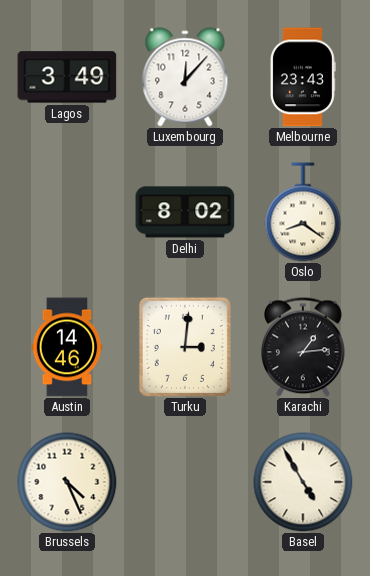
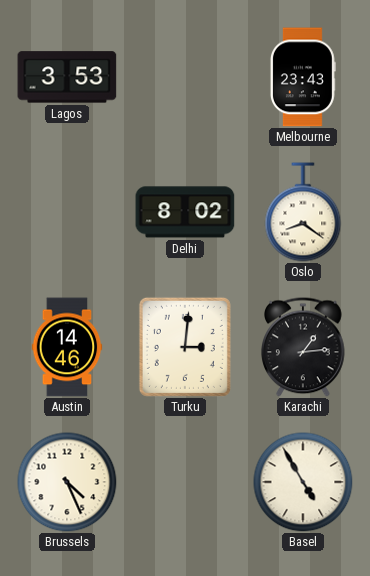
Lagos: 3:49 -> 3:53 (67, 77)
Luxembourg: 12:07 -> none (185, 77)
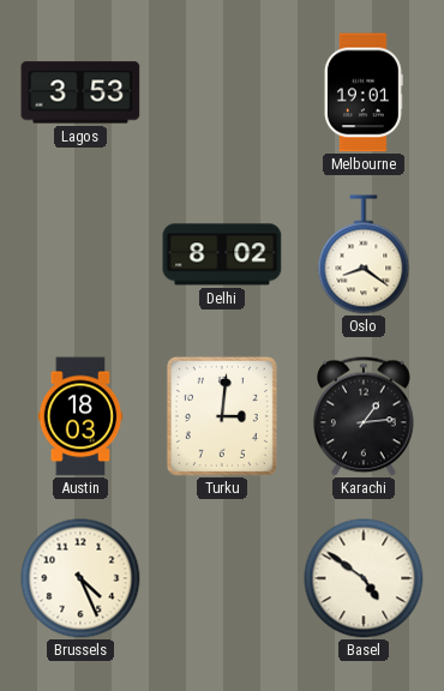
Melbourne: 23:43 -> 19:01 (364, 92)
Austin: 14:46 -> 18:03 (80, 416)
Basel: 4:55 -> 4:51 (364, 578)
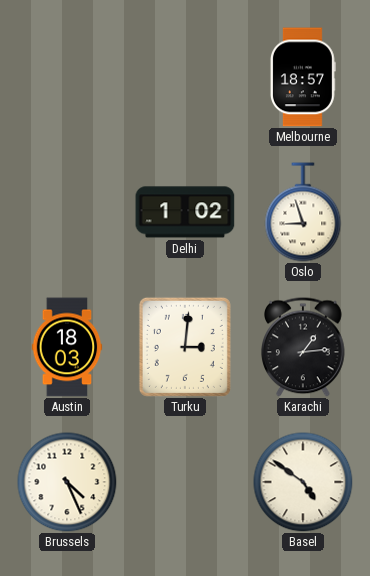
Lagos: 3:53 -> none (80, 92)
Melbourne: 19:01 -> 18:57 (303, 77)
Delhi: 8:02 -> 1:02 (185, 212)
Oslo: 8:21 -> 8:57 (303, 212)
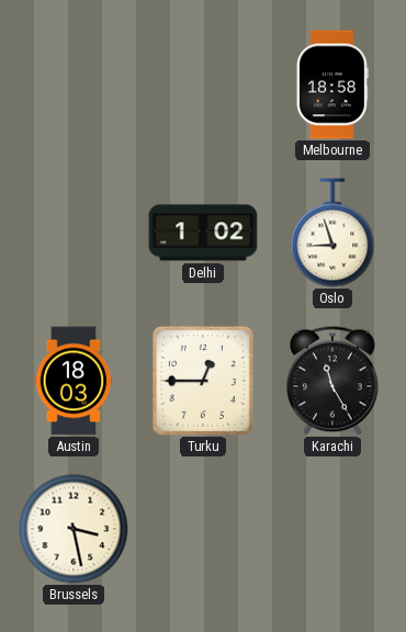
Melbourne: 18:57 -> 18:58 (332, 84)
Turku: 3:01 -> 12:45 (203, 381)
Karachi: 1:14 -> 11:25 (334, 381)
Brussels: 4:26 -> 3:28 (74, 529)
Basel: 4:51 -> none (303, 482)
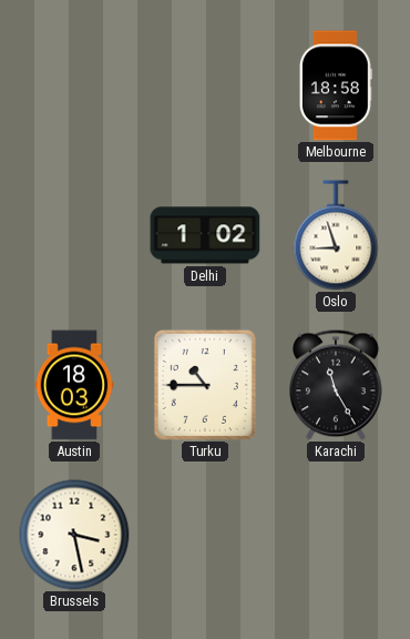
Turku: 12:45 -> 10:45 (205, 385)
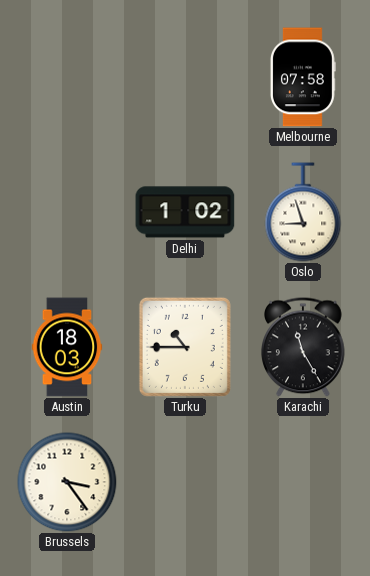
Melbourne: 18:58 -> 07:58 (303, 77)
Brussels: 3:28 -> 3:24 (67, 482)
